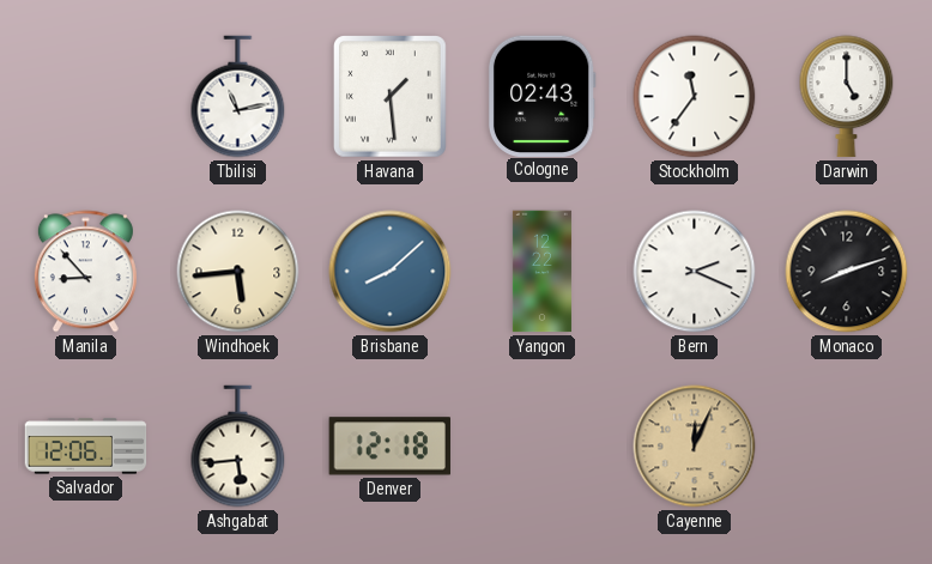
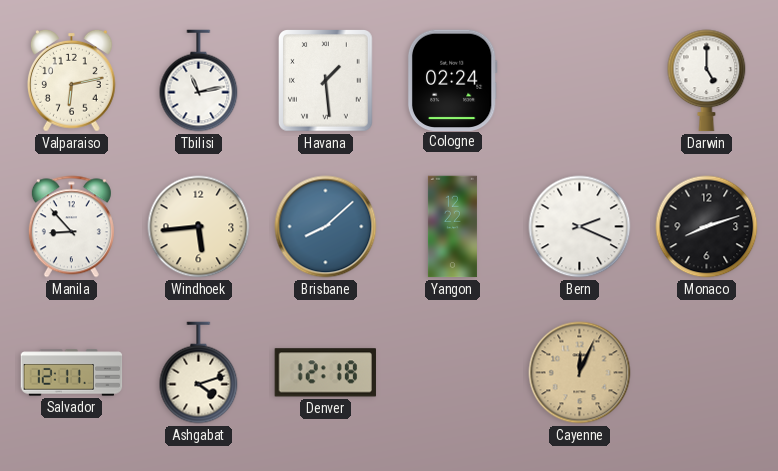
Valparaiso: none -> 6:13 (72, 80)
Cologne: 02:43 -> 02:24 (452, 80)
Stockholm: 11:36 -> none (695, 97)
Salvador: 12:06 -> 12:11 (72, 373)
Ashgabat: 5:44 -> 4:12 (199, 373)
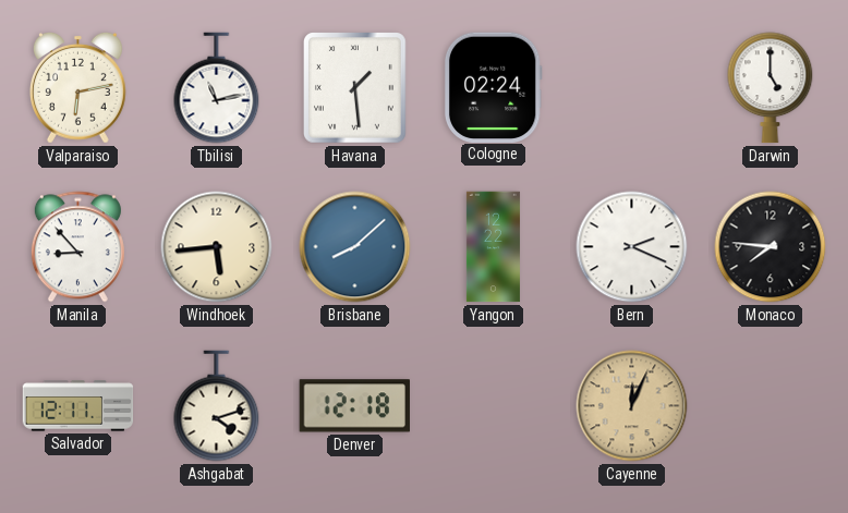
Monaco: 8:12 -> 7:46 (771, 247)
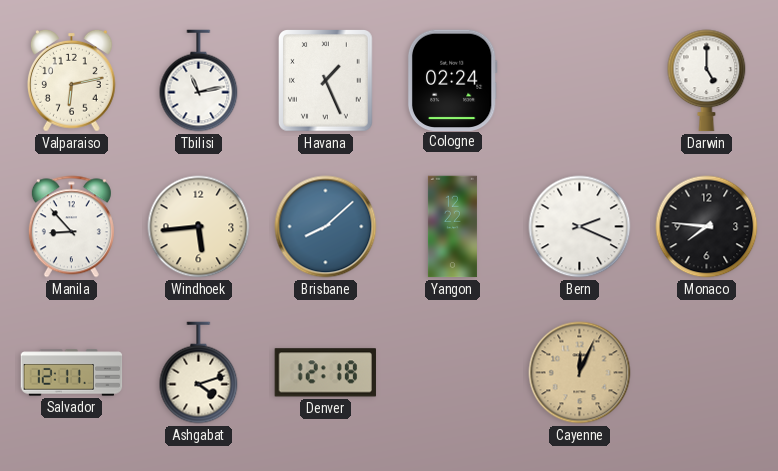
Havana: 1:29 -> 1:26 (326, 81)
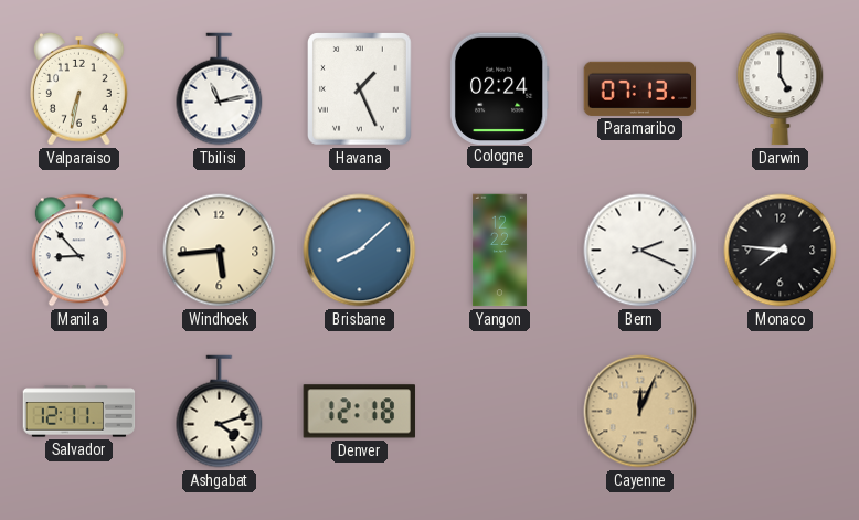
Valparaiso: 6:13 -> 6:32 (79, 88)
Paramaribo: none -> 07:13 (640, 88)
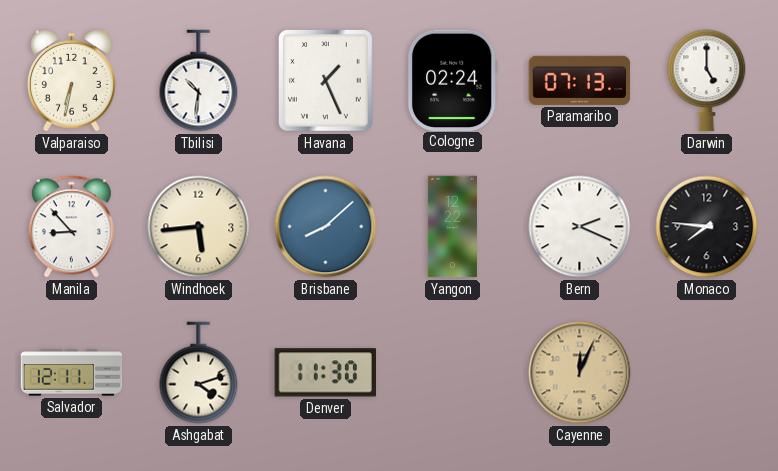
Tbilisi: 11:13 -> 10:31 (199, 81)
Denver: 12:18 -> 11:30 (325, 373)
